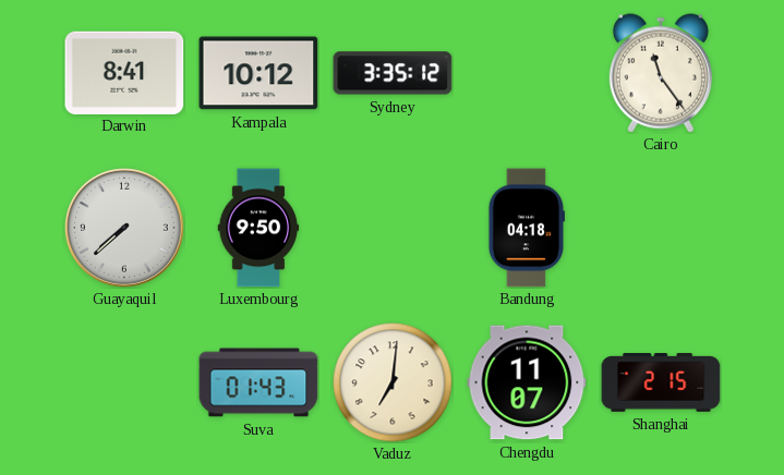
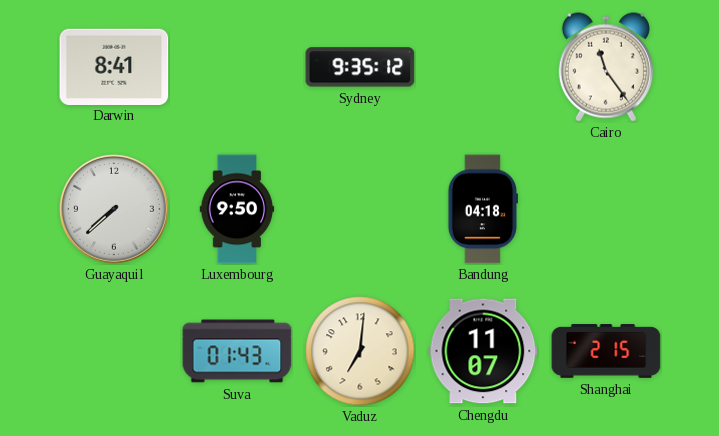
Kampala: 10:12 -> none (258, 73)
Sydney: 3:35 -> 9:35 (360, 67)
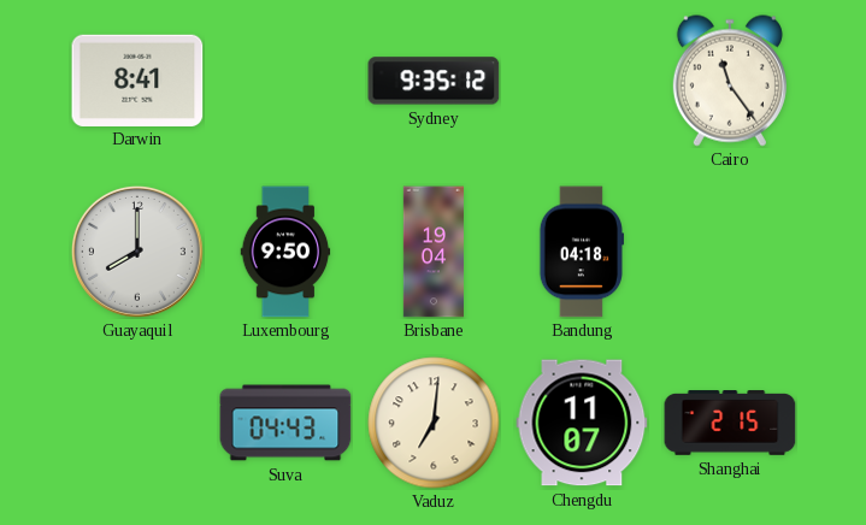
Guayaquil: 7:38 -> 8:00 (137, 252)
Brisbane: none -> 19:04 (434, 252)
Suva: 01:43 -> 04:43 (285, 423)
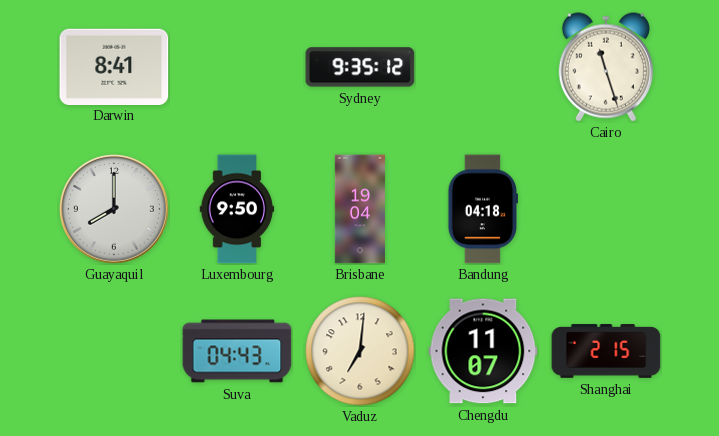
Cairo: 11:24 -> 11:27 (606, 67)
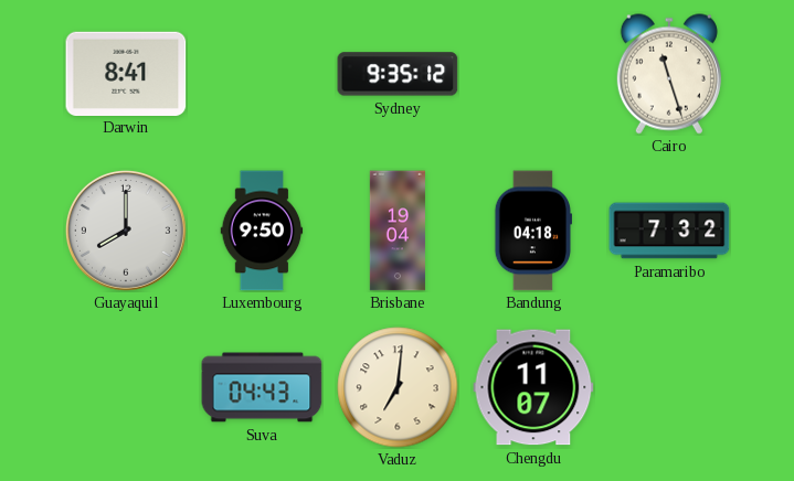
Paramaribo: none -> 7:32 (669, 231)
Shanghai: 2:15 -> none (606, 351)
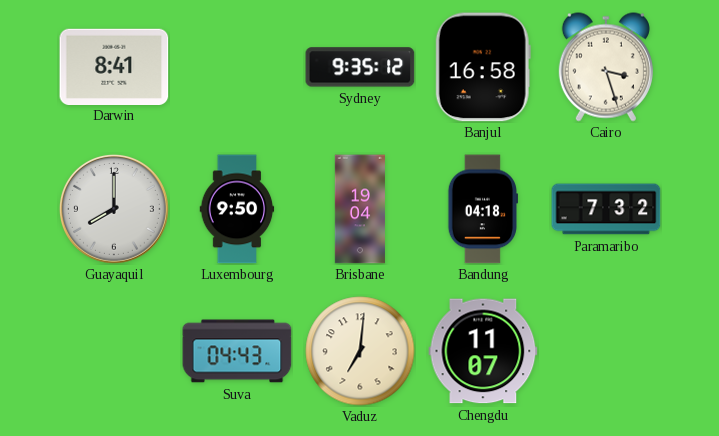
Banjul: none -> 16:58 (483, 67)
Cairo: 11:27 -> 3:27 (606, 67)
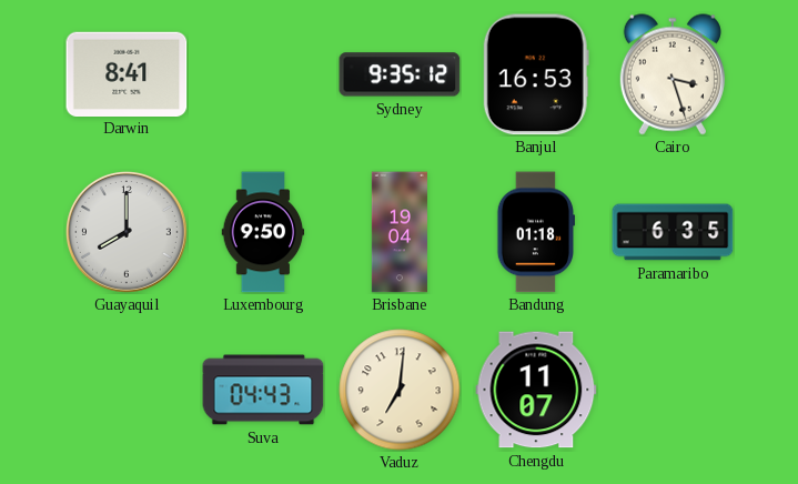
Banjul: 16:58 -> 16:53 (536, 74)
Bandung: 04:18 -> 01:18 (536, 232)
Paramaribo: 7:32 -> 6:35 (673, 232)
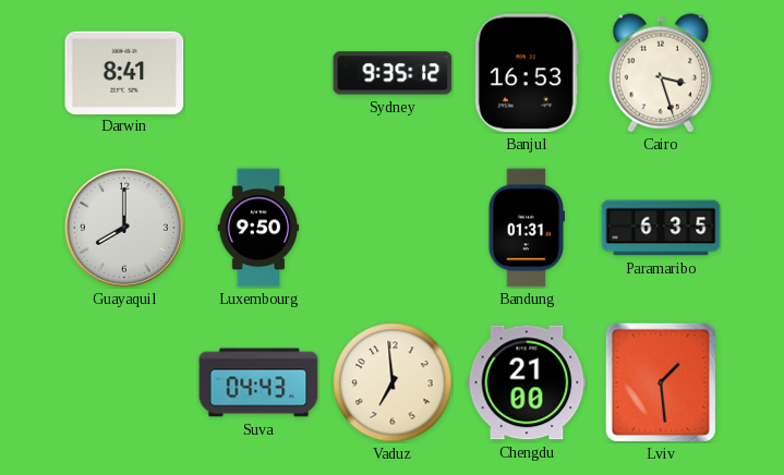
Brisbane: 19:04 -> none (400, 232)
Bandung: 01:18 -> 01:31 (527, 228)
Vaduz: 7:01 -> 6:59 (393, 382)
Chengdu: 11:07 -> 21:00 (527, 382)
Lviv: none -> 1:29 (661, 381)
